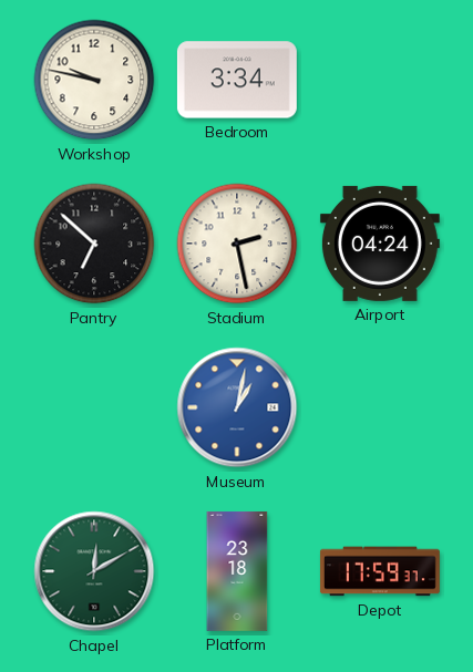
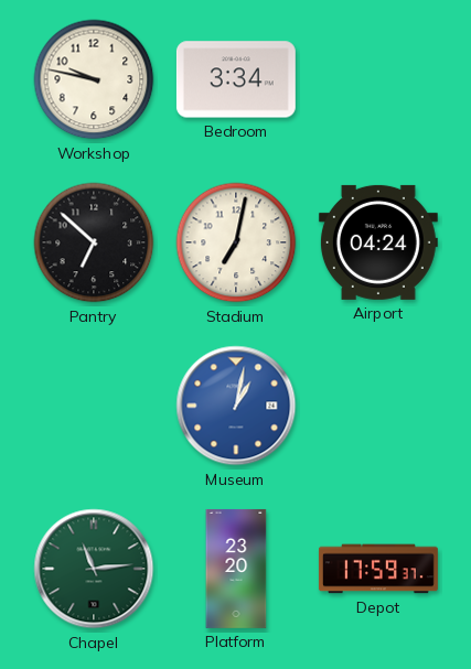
Stadium: 2:28 -> 7:02 (236, 242)
Chapel: 12:10 -> 11:14 (94, 569)
Platform: 23:18 -> 23:20 (236, 569)
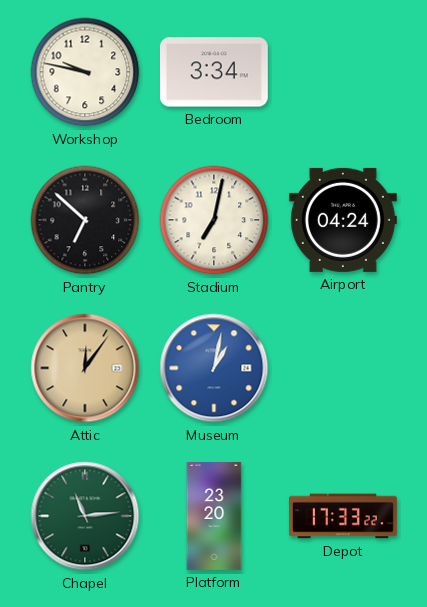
Attic: none -> 12:06 (85, 368)
Depot: 17:59 -> 17:33 (343, 516)
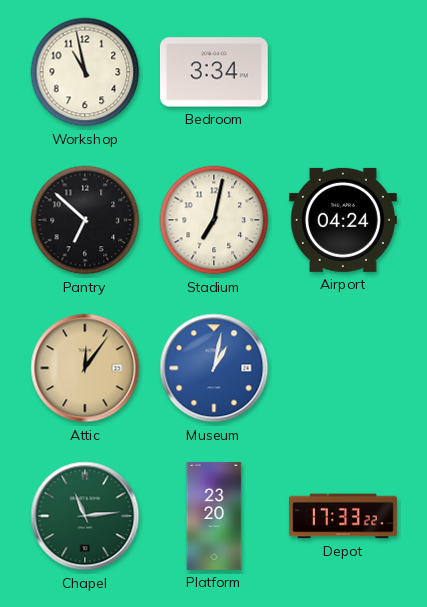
Workshop: 9:47 -> 10:58 (85, 72)
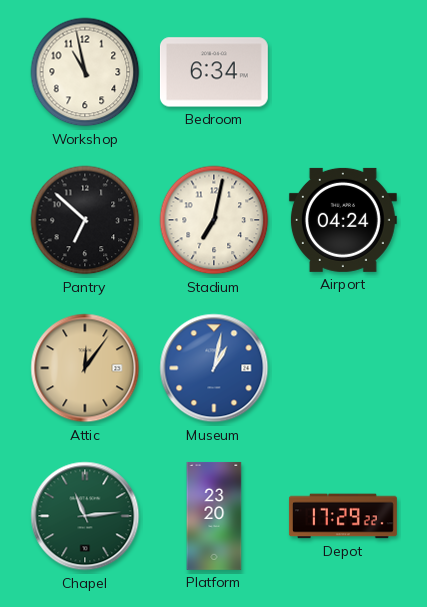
Bedroom: 3:34 -> 6:34 (214, 72)
Depot: 17:33 -> 17:29 (343, 516)
